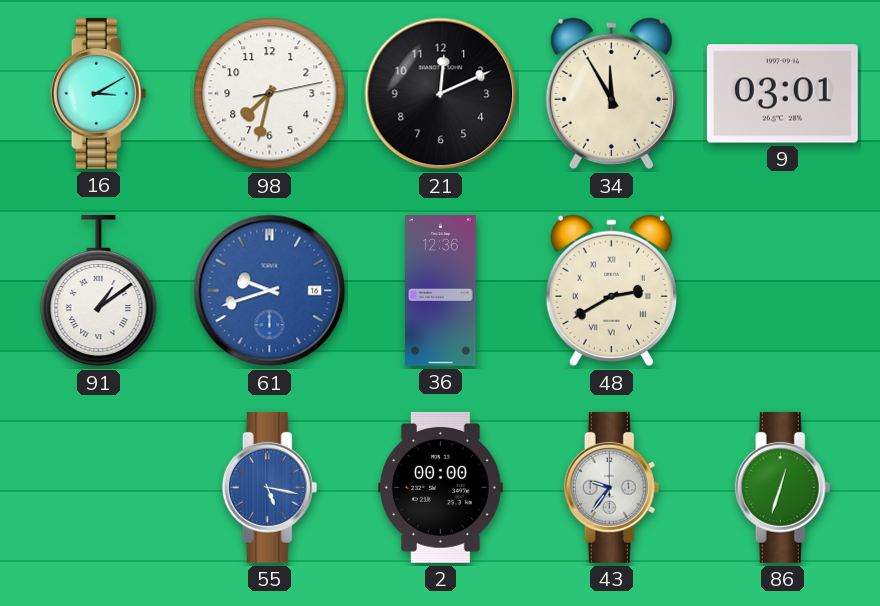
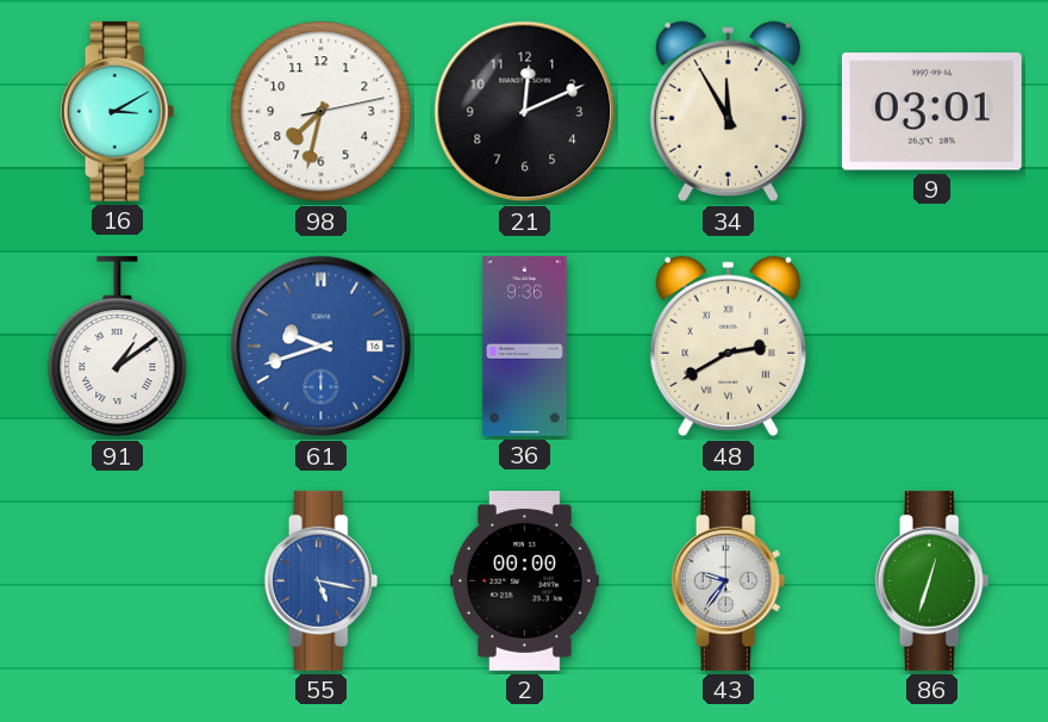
36: 12:36 -> 9:36 (525, 346)
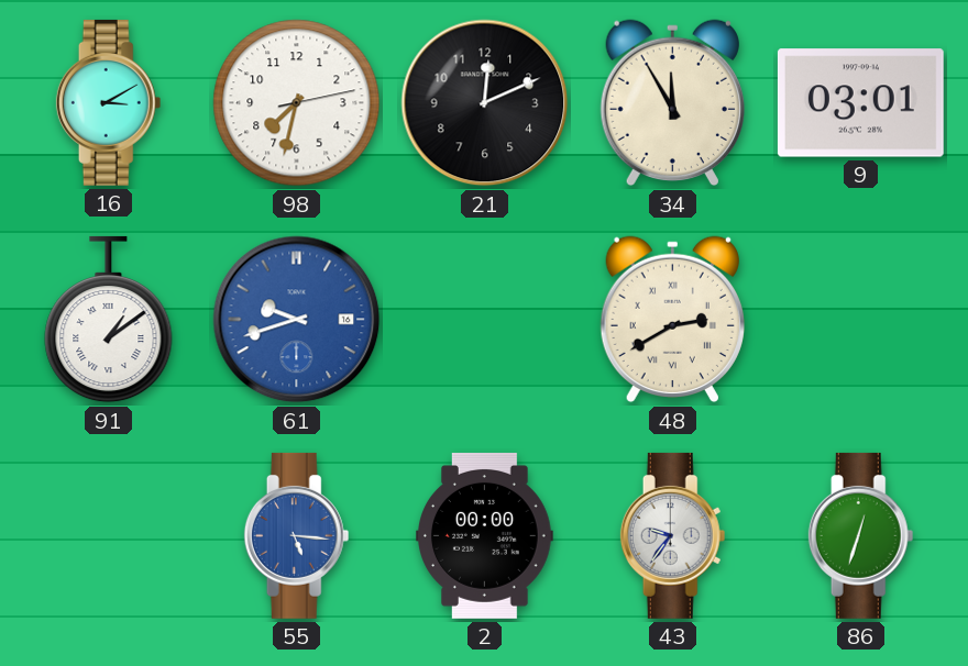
36: 9:36 -> none (525, 346)
55: 5:17 -> 5:16 (297, 535)
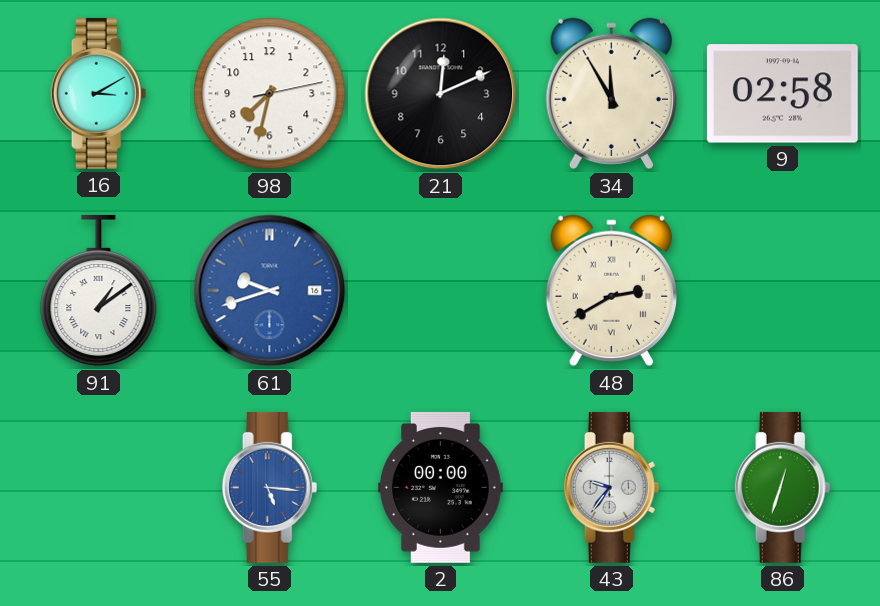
9: 03:01 -> 02:58 (782, 94)
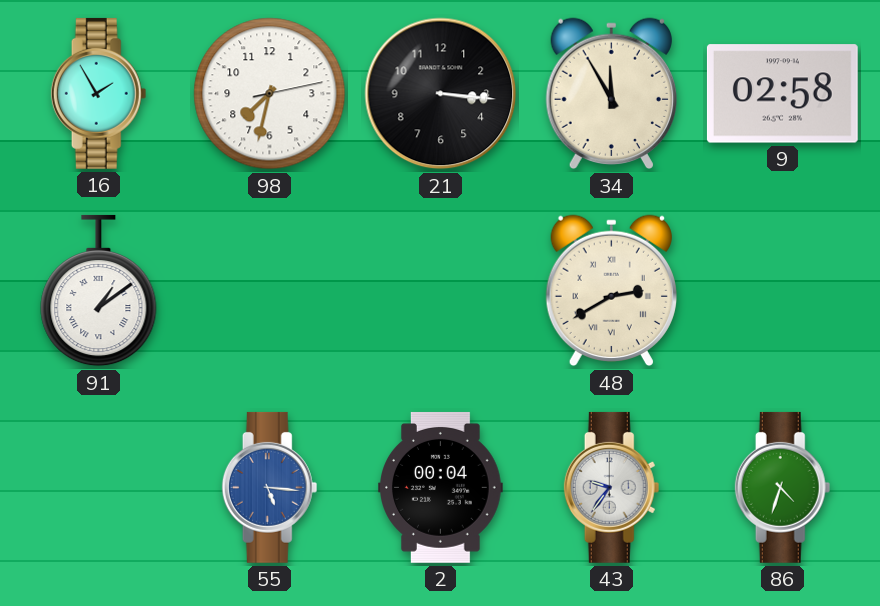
16: 3:10 -> 1:55 (99, 93)
21: 12:11 -> 3:16 (441, 94)
61: 9:42 -> none (270, 291)
2: 00:00 -> 00:04 (441, 487)
86: 12:33 -> 4:33 (783, 487)
